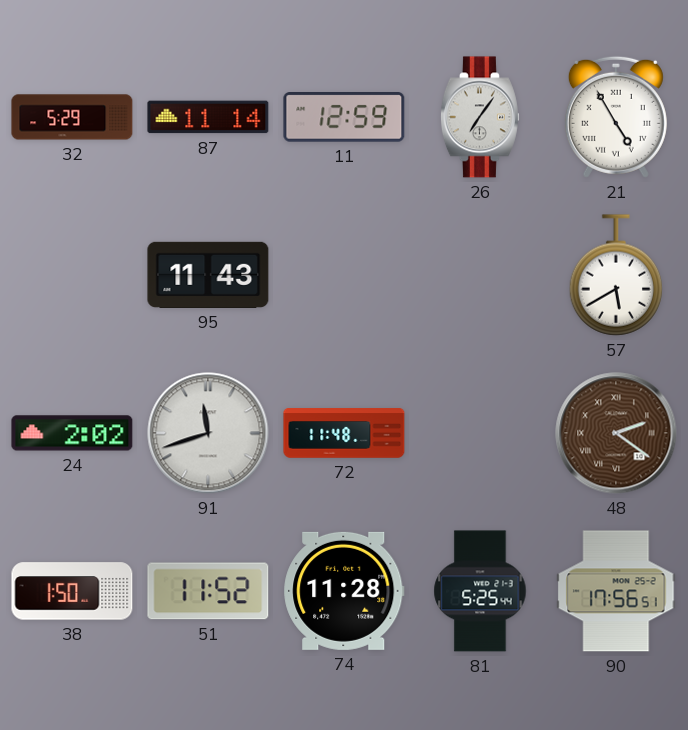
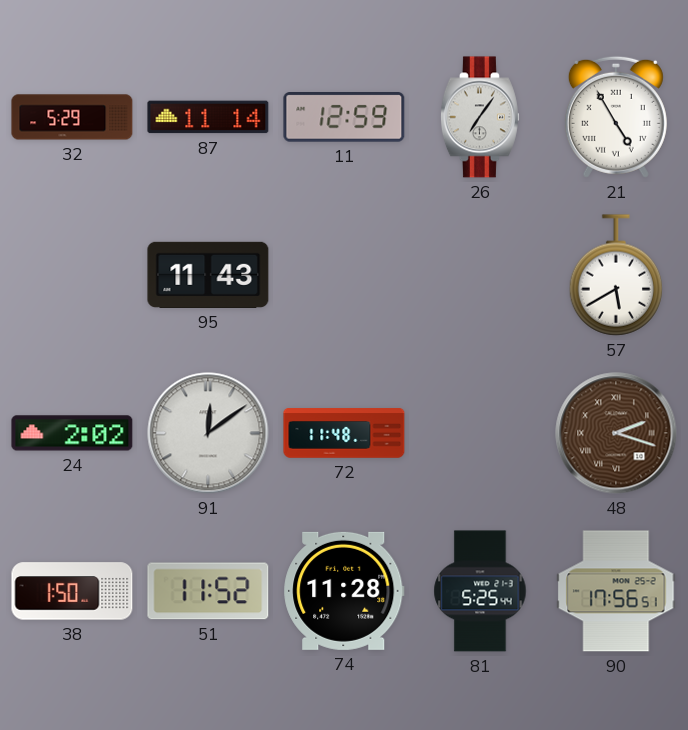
91: 11:42 -> 12:09 (208, 433)
48: 2:21 -> 2:18 (616, 433)
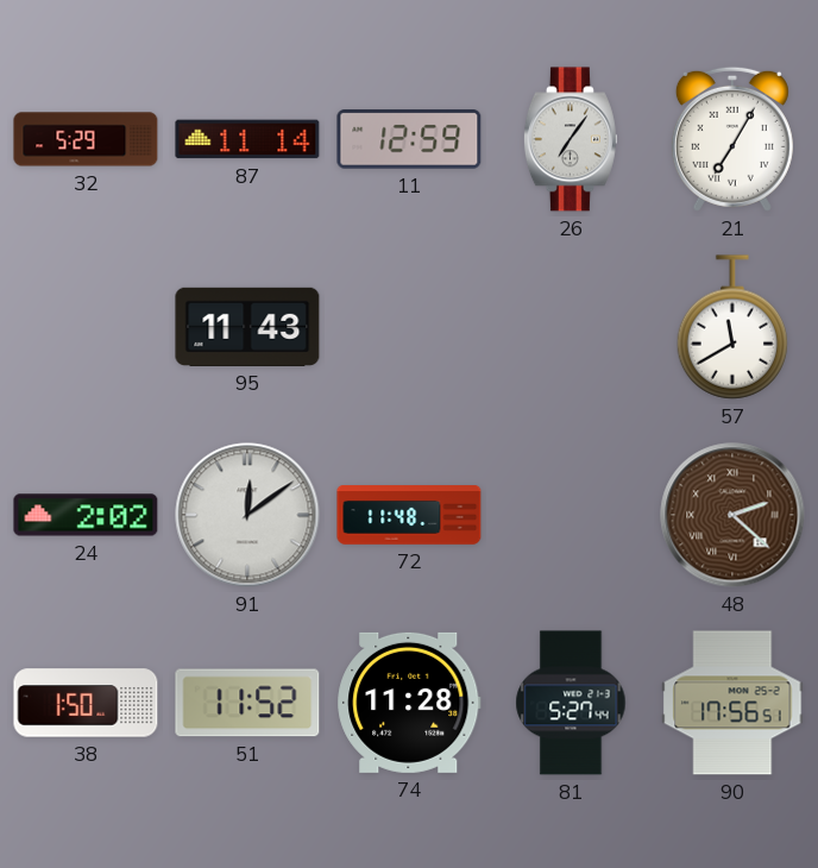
21: 4:55 -> 7:05 (732, 139)
57: 5:40 -> 11:40 (732, 327)
48: 2:18 -> 2:22 (732, 515)
81: 5:25 -> 5:27 (571, 703)
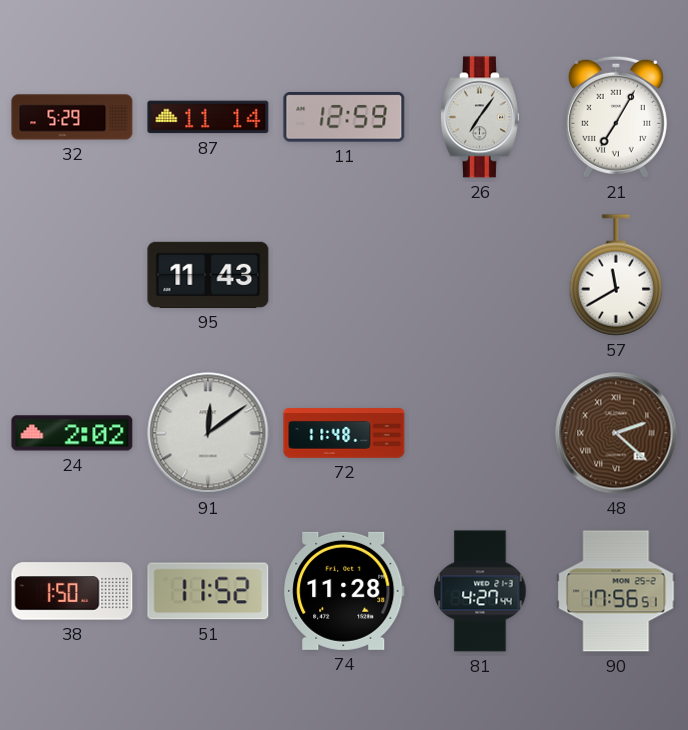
81: 5:27 -> 4:27 (480, 591)
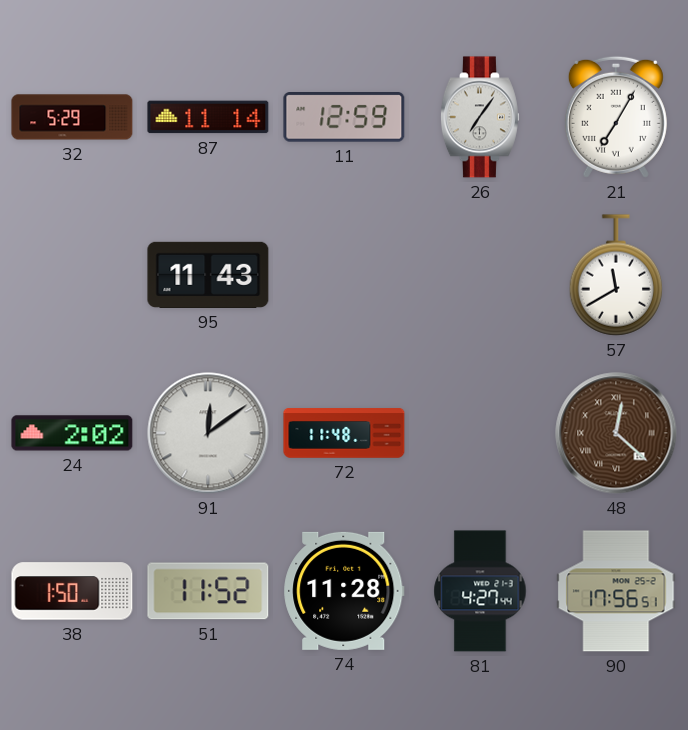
48: 2:22 -> 12:22 (616, 433)
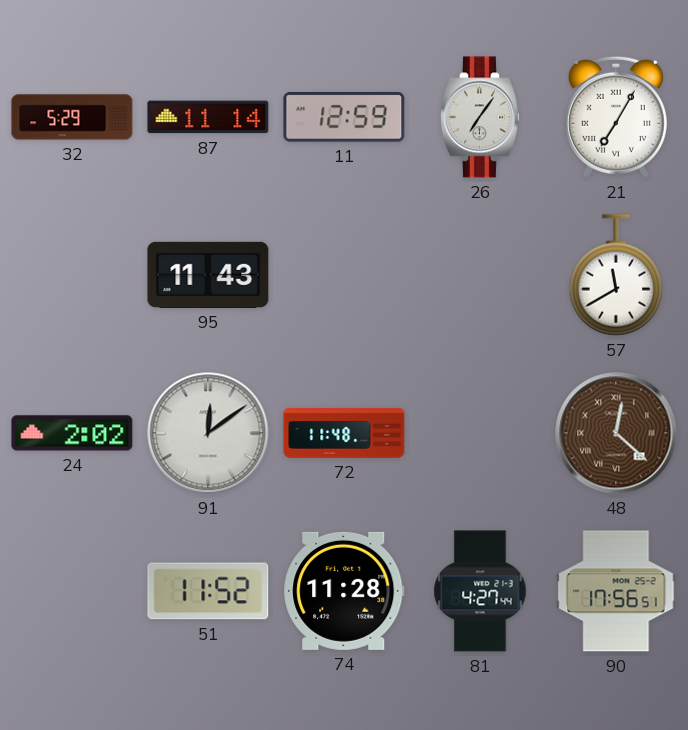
38: 1:50 -> none (72, 591)
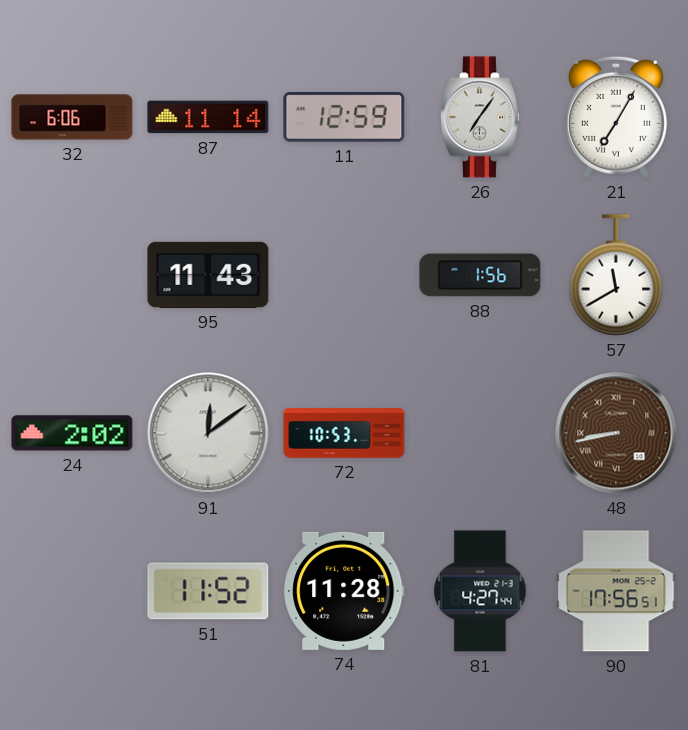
32: 5:29 -> 6:06 (72, 117)
88: none -> 1:56 (480, 275)
72: 11:48 -> 10:53 (344, 433)
48: 12:22 -> 8:43 (616, 433)
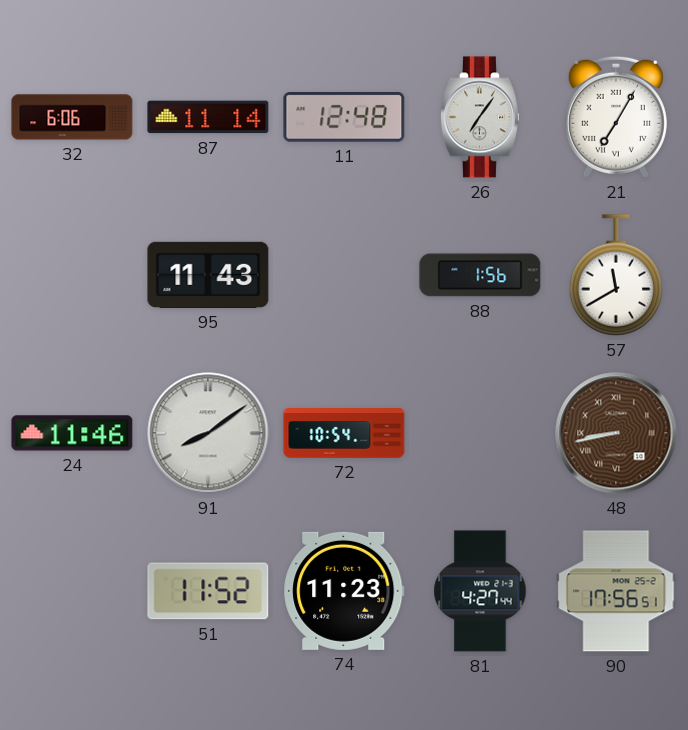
11: 12:59 -> 12:48 (344, 117)
24: 2:02 -> 11:46 (72, 433)
91: 12:09 -> 8:09 (208, 433)
72: 10:53 -> 10:54 (344, 433)
74: 11:28 -> 11:23 (344, 591)
